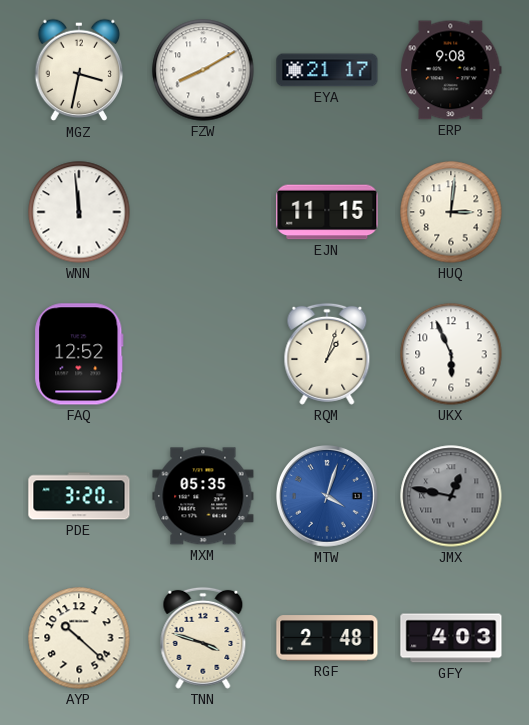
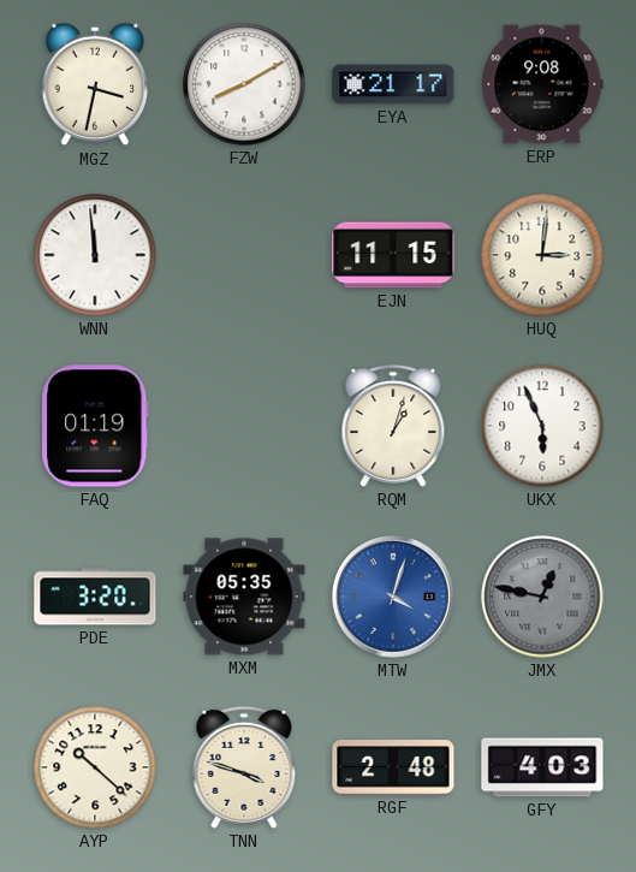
FAQ: 12:52 -> 01:19 (95, 426)
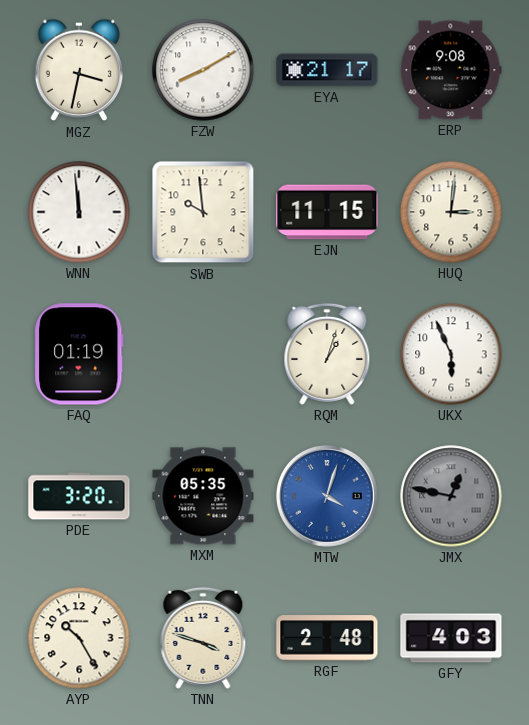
SWB: none -> 9:59 (203, 212)
AYP: 10:22 -> 10:25 (79, 638)
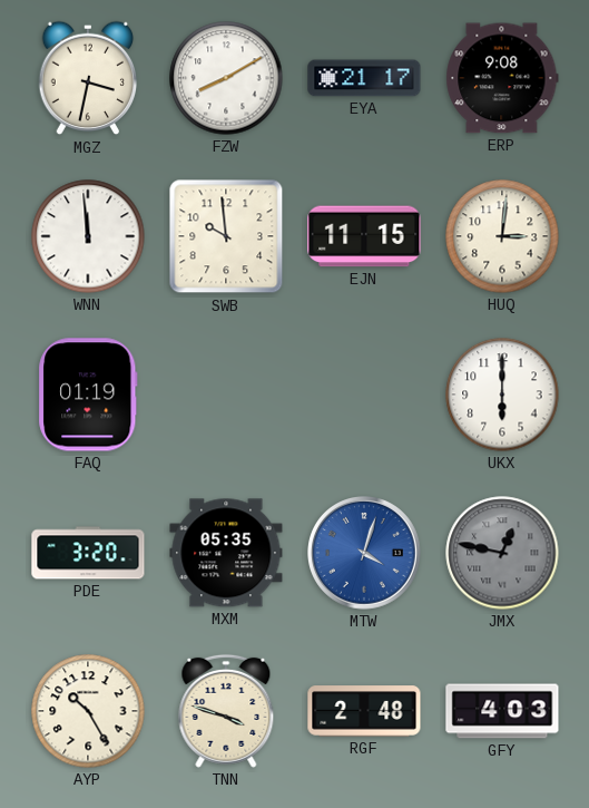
RQM: 1:03 -> none (327, 354)
UKX: 5:56 -> 6:00 (502, 395)
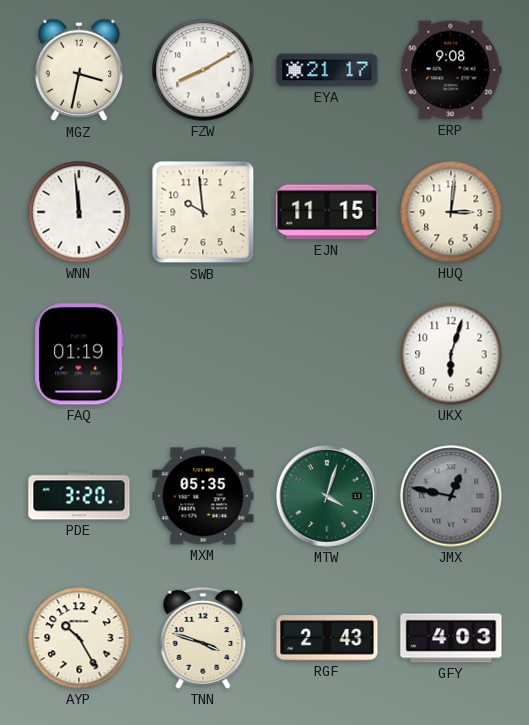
UKX: 6:00 -> 6:03 (451, 354)
MTW dial: blue -> green (328, 497)
RGF: 2:48 -> 2:43 (327, 638)
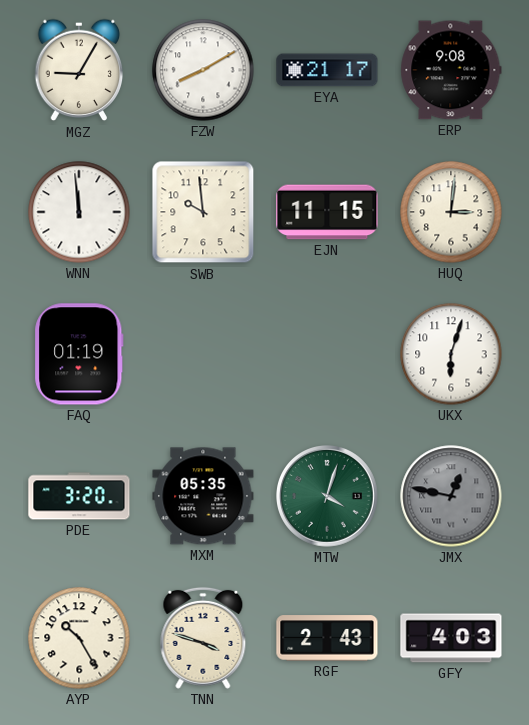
MGZ: 3:32 -> 9:05 (79, 70)
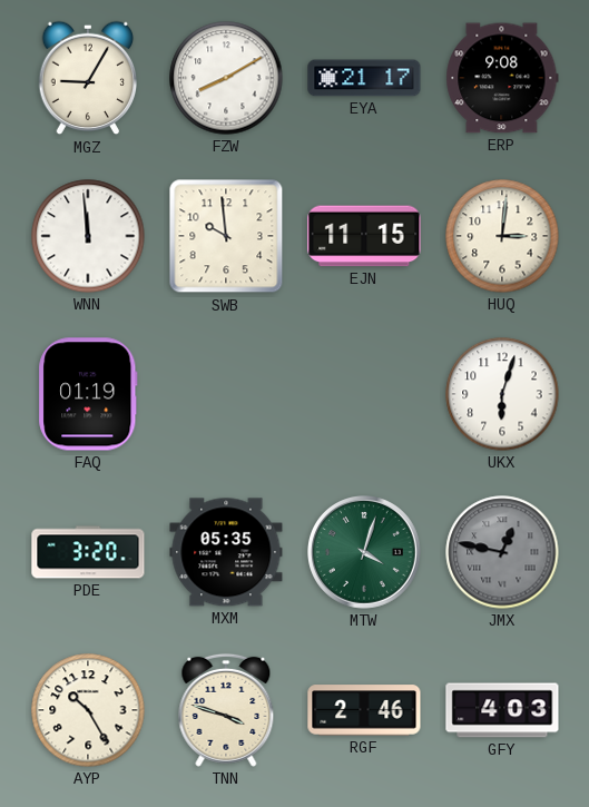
RGF: 2:43 -> 2:46 (364, 710)
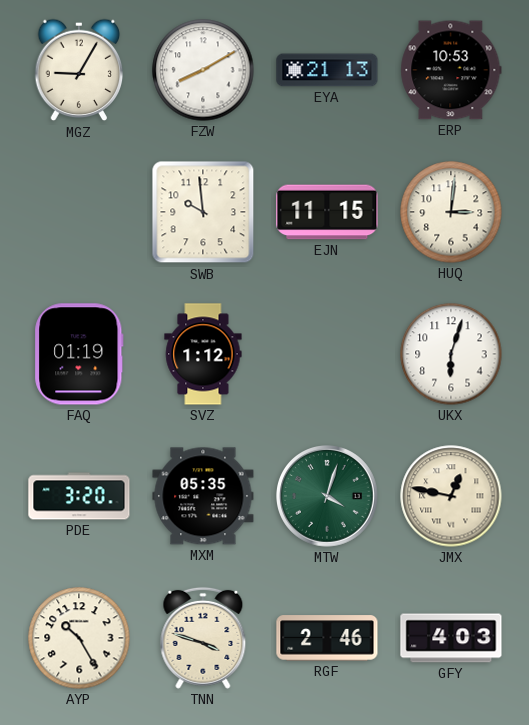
EYA: 21:17 -> 21:13 (327, 70)
ERP: 9:08 -> 10:53 (451, 70)
WNN: 11:59 -> none (88, 236)
SVZ: none -> 1:12 (203, 354)
JMX dial: grey -> cream (451, 496)
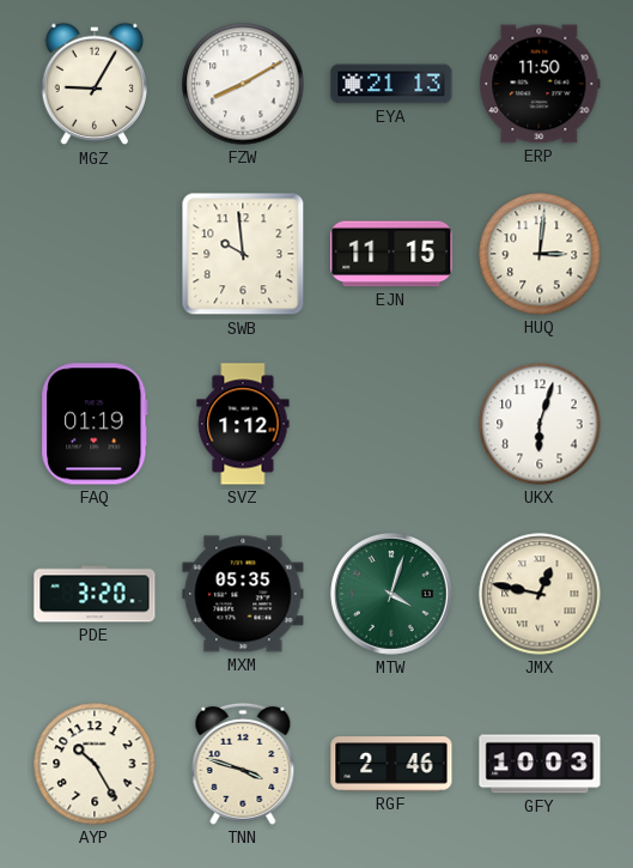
ERP: 10:53 -> 11:50 (540, 84)
GFY: 4:03 -> 10:03 (540, 764)
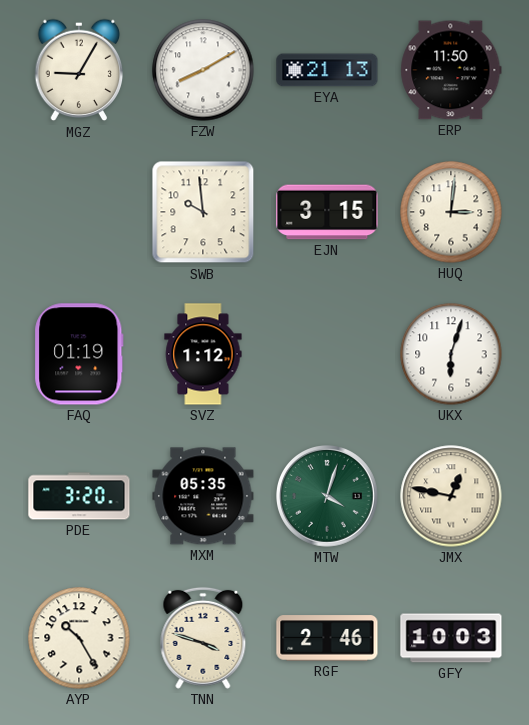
EJN: 11:15 -> 3:15 (327, 212)
